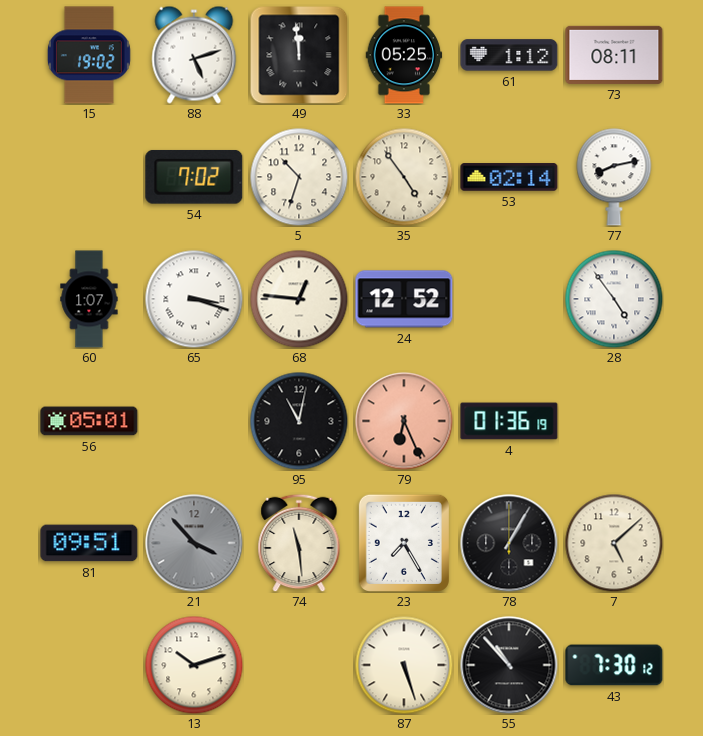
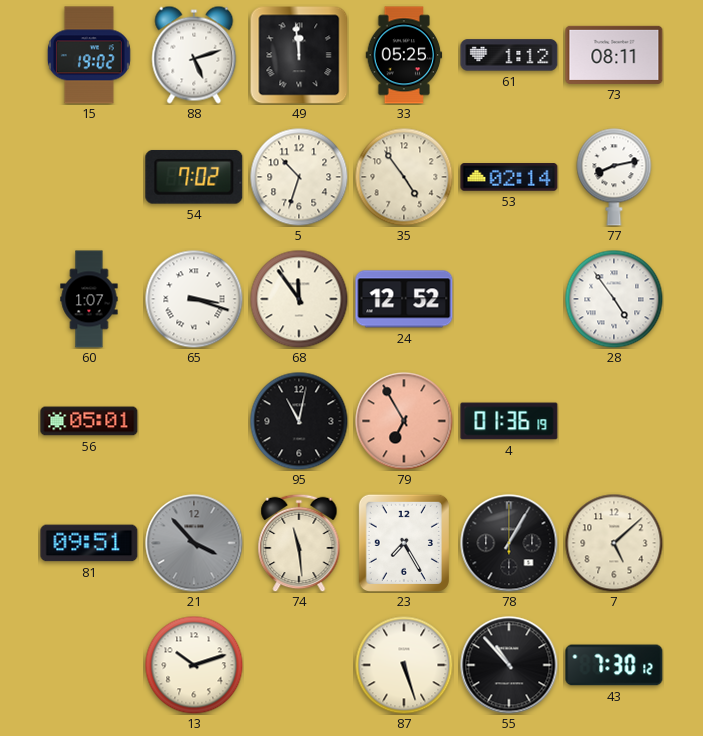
68: 12:46 -> 11:54 (299, 299)
79: 6:26 -> 6:55 (404, 421)
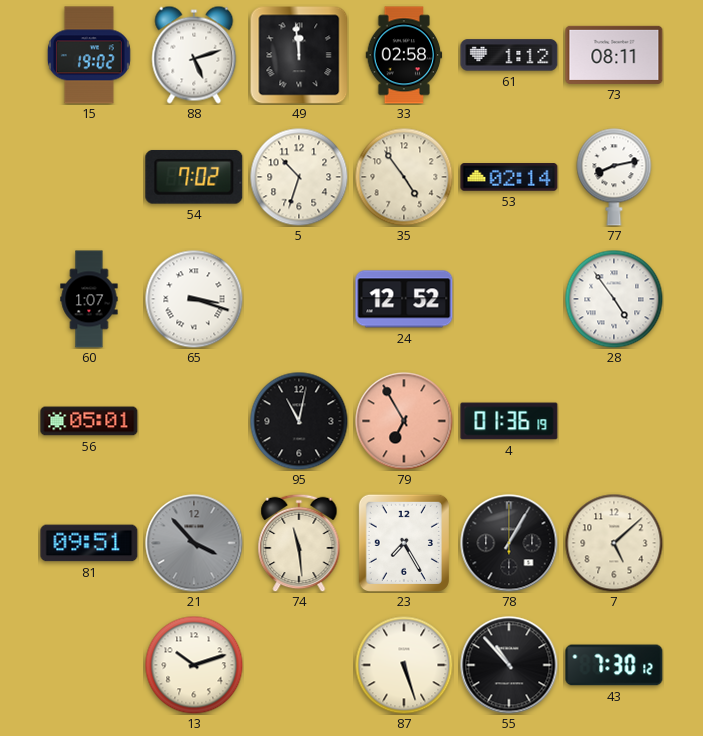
33: 05:25 -> 02:58 (404, 55)
68: 11:54 -> none (299, 299)
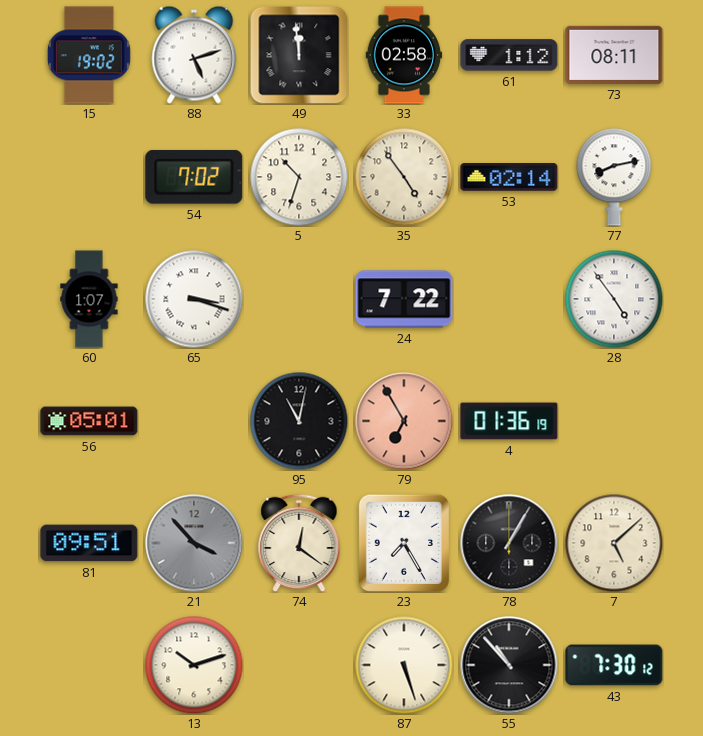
24: 12:52 -> 7:22 (404, 299)
74: 11:29 -> 12:21 (299, 543)
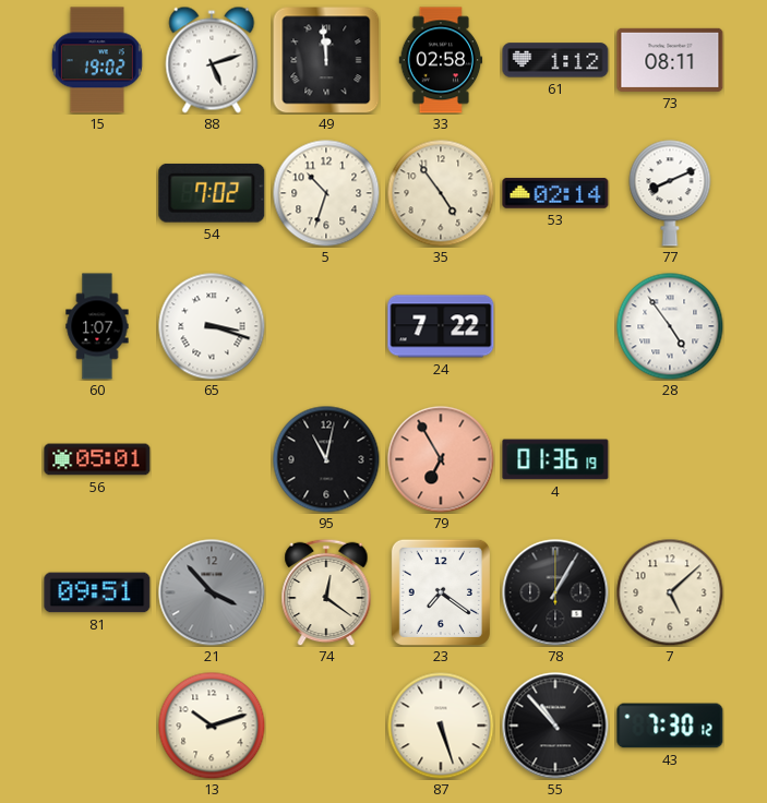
77: 8:13 -> 8:11 (670, 193)
23: 7:25 -> 7:21 (441, 592)
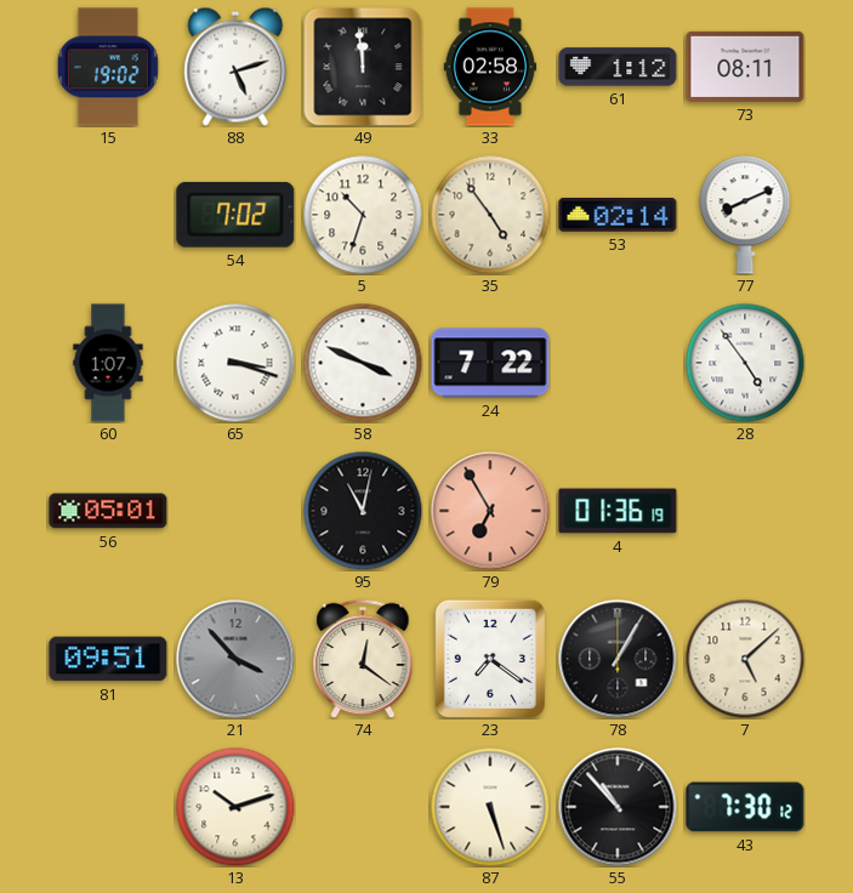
58: none -> 3:49 (363, 363)
